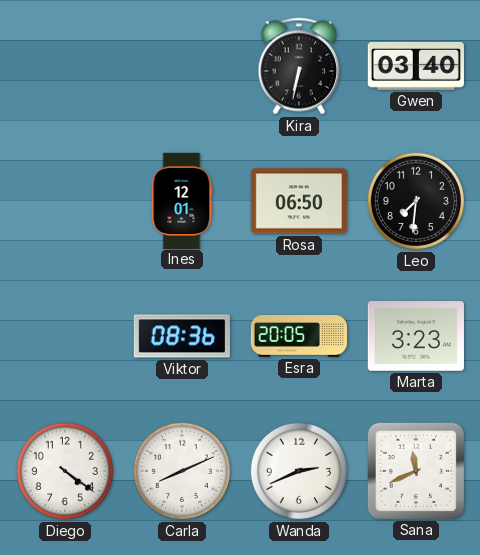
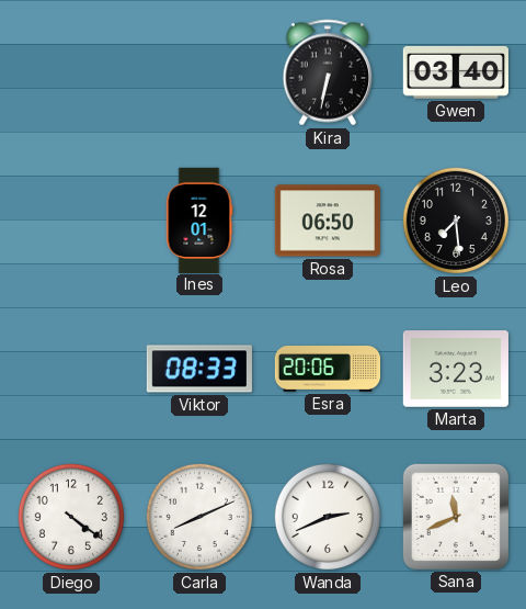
Leo: 7:31 -> 7:29 (456, 221)
Viktor: 08:36 -> 08:33 (198, 369)
Esra: 20:05 -> 20:06 (327, 370)
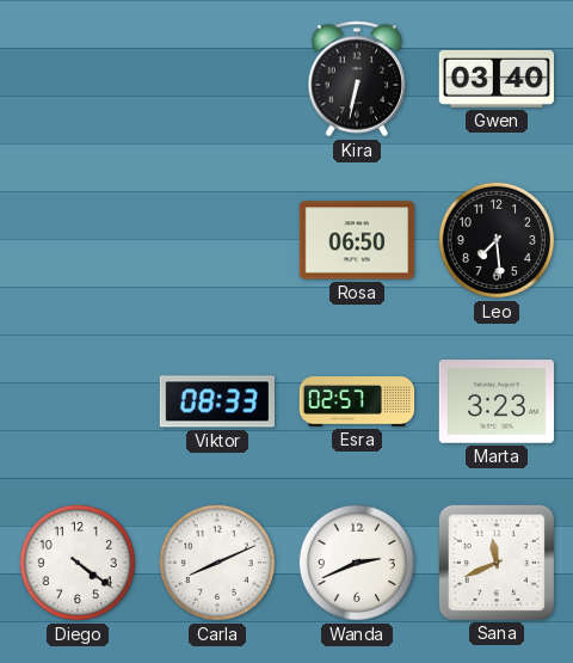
Ines: 12:01 -> none (199, 219)
Esra: 20:06 -> 02:57 (356, 403)
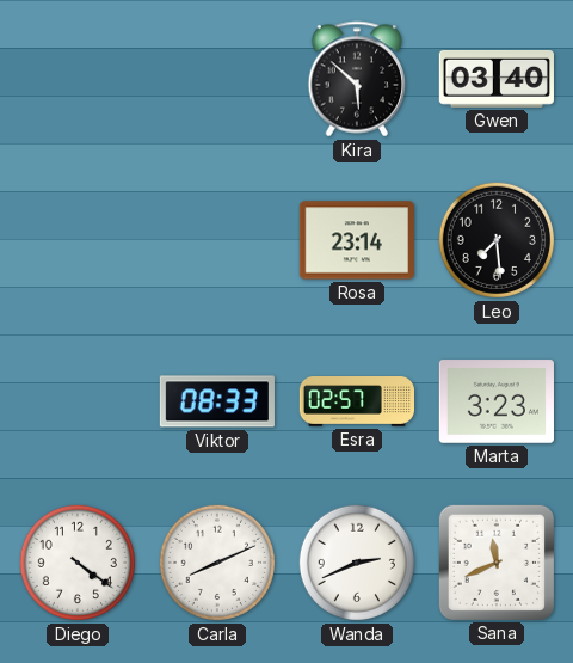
Kira: 6:32 -> 5:52 (357, 79)
Rosa: 06:50 -> 23:14 (357, 240)
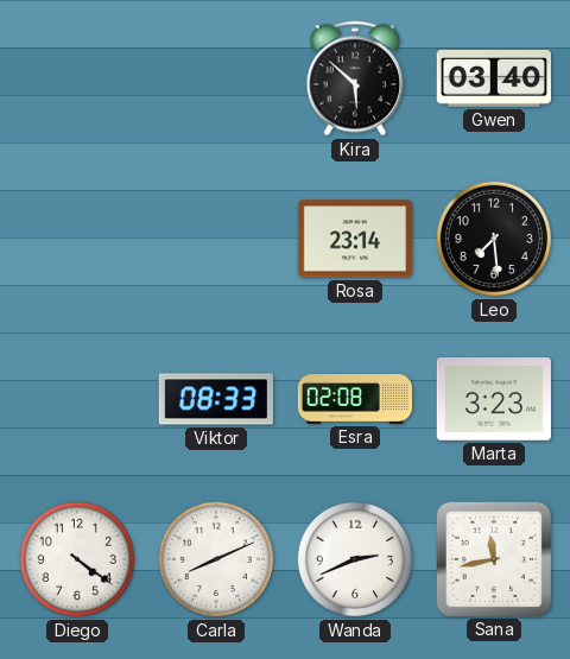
Esra: 02:57 -> 02:08 (354, 400)
Sana: 11:41 -> 11:43 (494, 559)
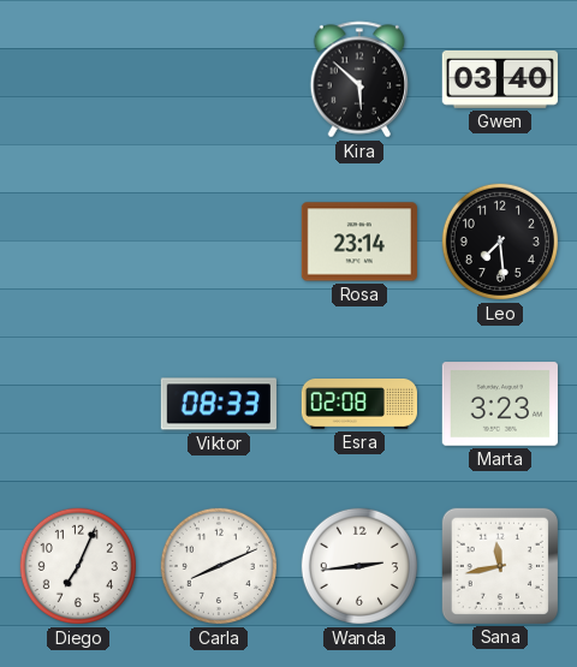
Diego: 4:21 -> 7:04 (78, 566)
Wanda: 2:41 -> 2:44 (359, 566)
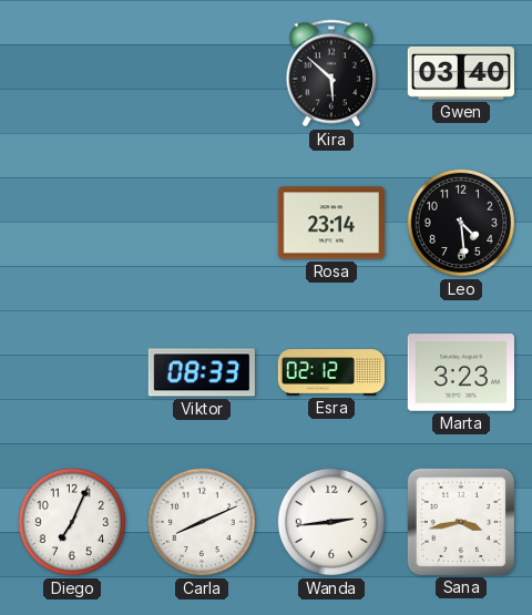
Leo: 7:29 -> 4:29 (461, 223)
Esra: 02:08 -> 02:12 (330, 373)
Sana: 11:43 -> 3:43 (461, 522)
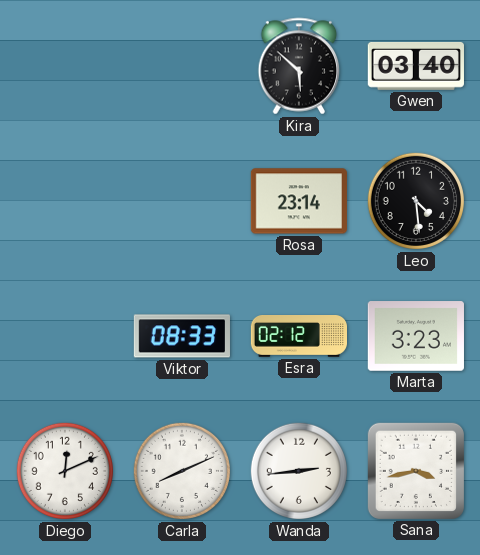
Diego: 7:04 -> 12:11 (65, 471)
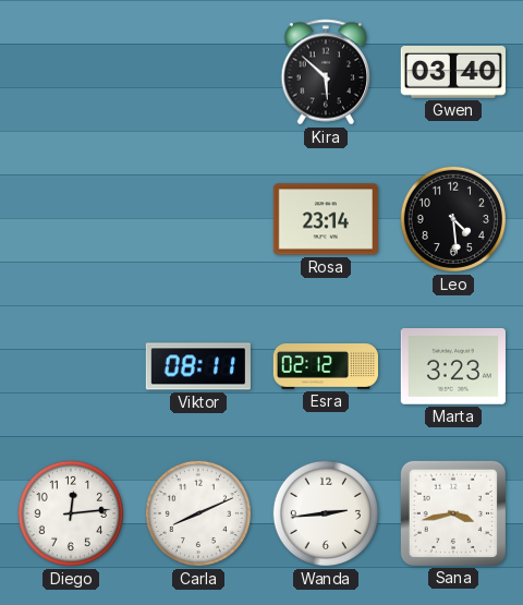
Viktor: 08:33 -> 08:11 (197, 366)
Diego: 12:11 -> 12:14 (71, 513)
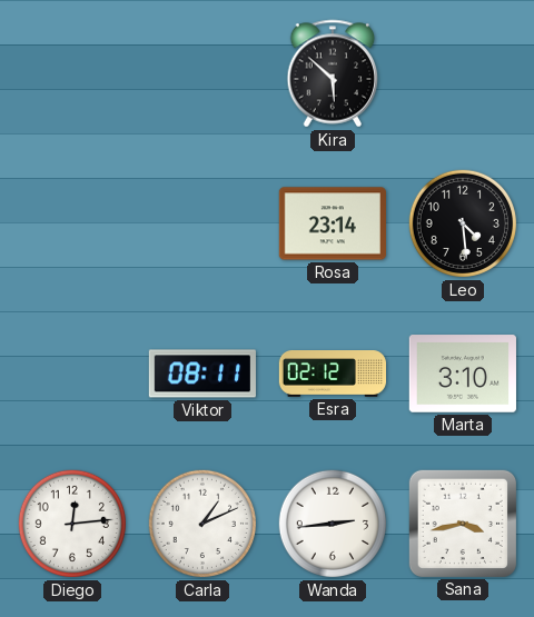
Gwen: 03:40 -> none (453, 72)
Marta: 3:23 -> 3:10 (463, 374)
Carla: 8:11 -> 1:11 (202, 524)
